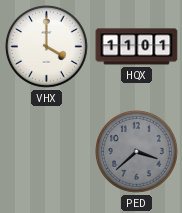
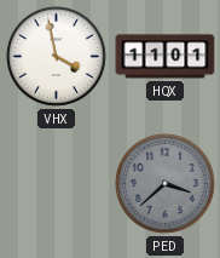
VHX: 4:00 -> 3:58 (57, 57)
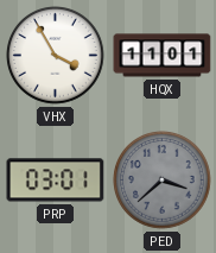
VHX: 3:58 -> 3:55 (56, 56)
PRP: none -> 03:01 (56, 181)
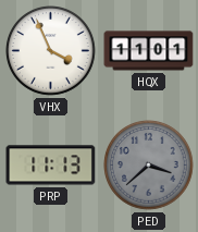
VHX: 3:55 -> 3:56 (51, 51)
PRP: 03:01 -> 11:13 (51, 166)
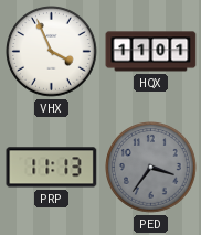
PED: 3:38 -> 3:36 (151, 168)
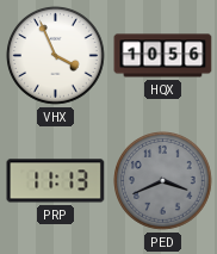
HQX: 11:01 -> 10:56 (163, 56)
PED: 3:36 -> 3:41 (163, 181)
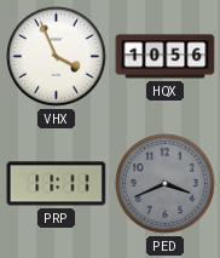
PRP: 11:13 -> 11:11 (57, 184)
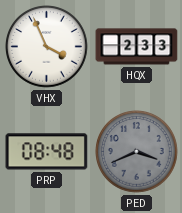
HQX: 10:56 -> 2:33 (137, 47)
PRP: 11:11 -> 08:48 (47, 152)
